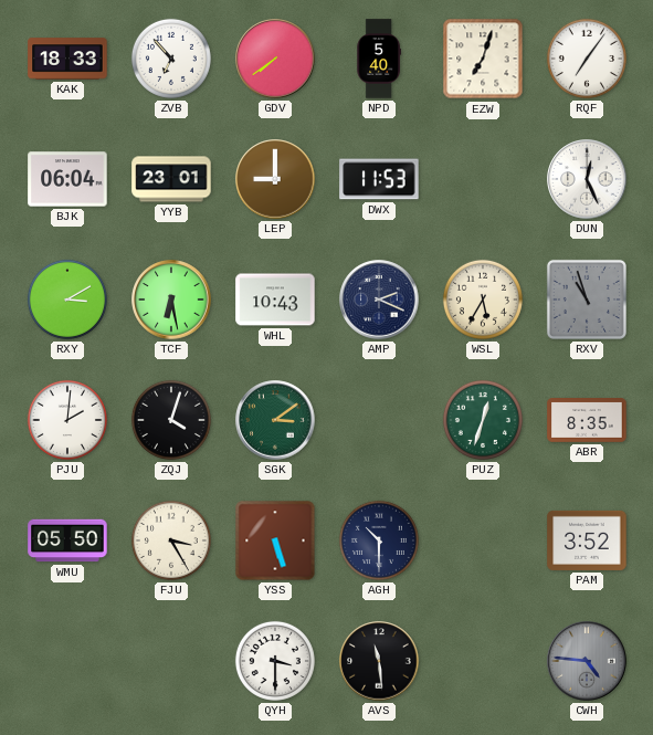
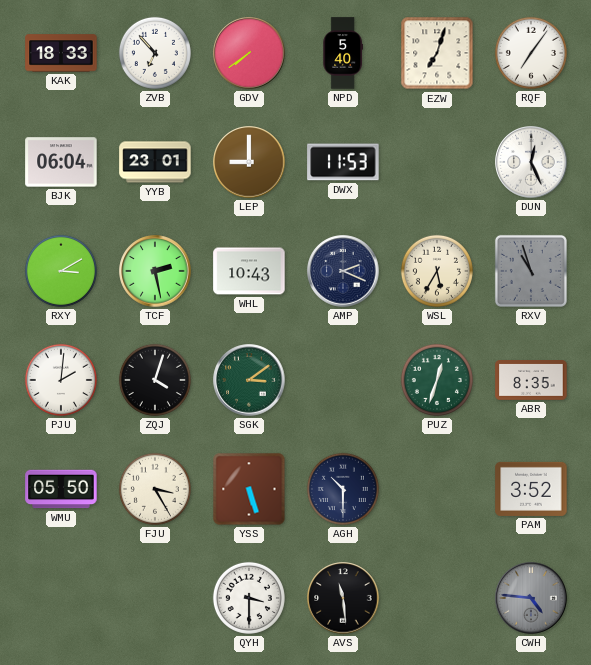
TCF: 6:28 -> 2:28 (155, 271)
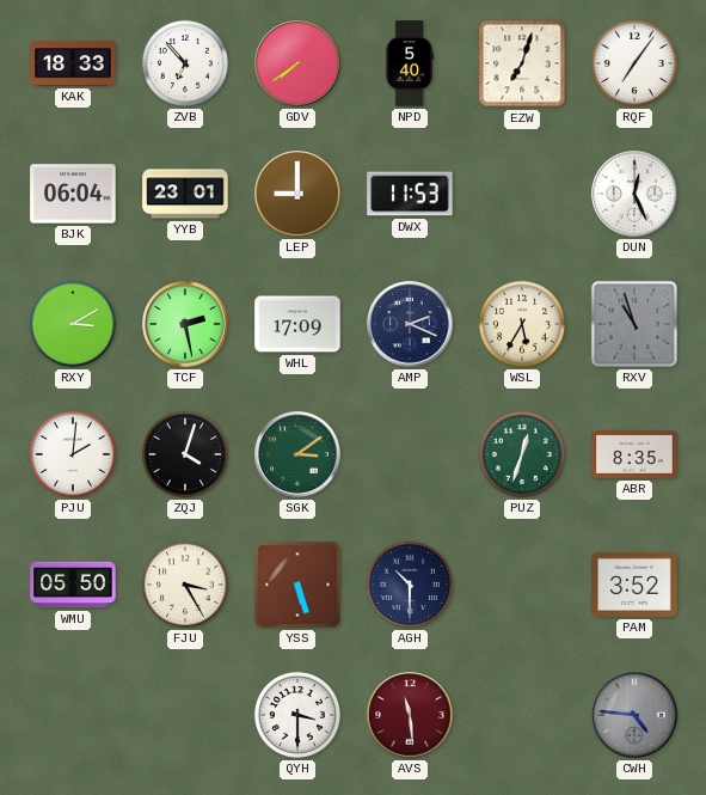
WHL: 10:43 -> 17:09 (297, 324)
AVS dial: black -> burgundy (410, 715)
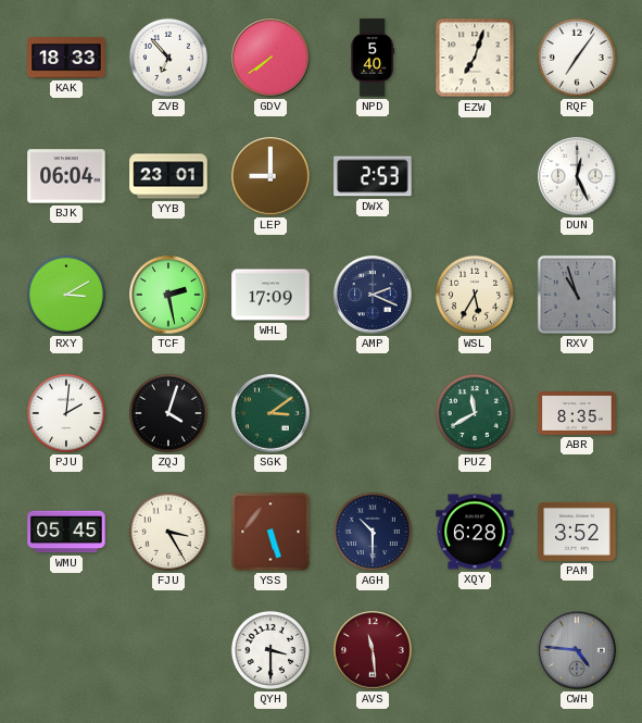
DWX: 11:53 -> 2:53 (373, 176)
PUZ: 12:33 -> 11:40 (475, 413)
WMU: 05:50 -> 05:45 (66, 532)
XQY: none -> 6:28 (475, 532)
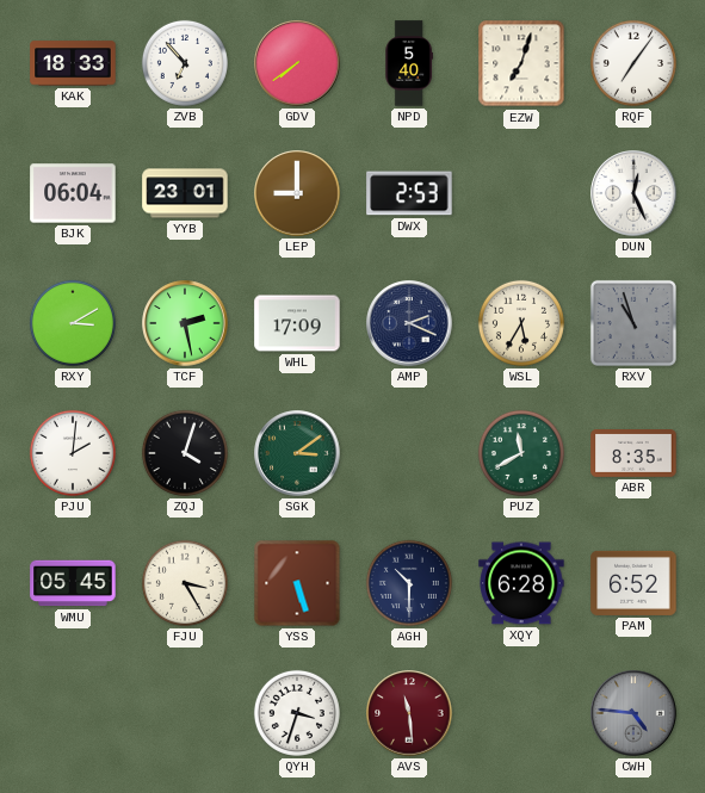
PAM: 3:52 -> 6:52 (633, 583)
QYH: 3:30 -> 3:33 (297, 713)
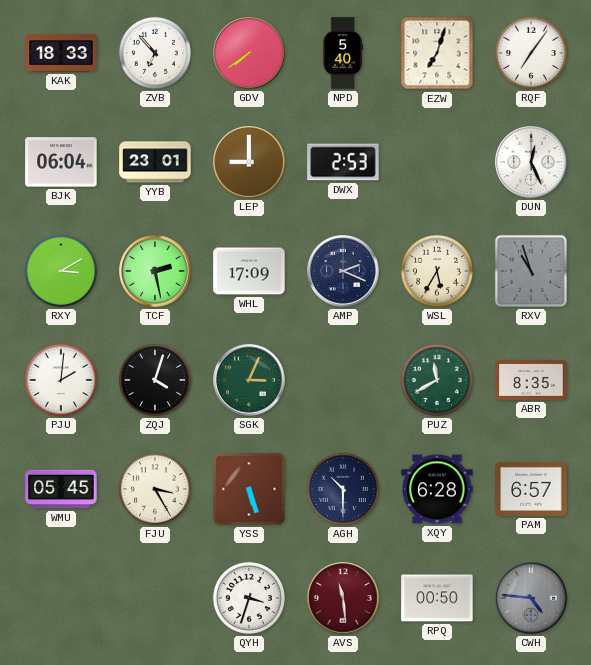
SGK: 3:09 -> 3:04 (249, 380)
PAM: 6:52 -> 6:57 (531, 489)
RPQ: none -> 00:50 (437, 598)
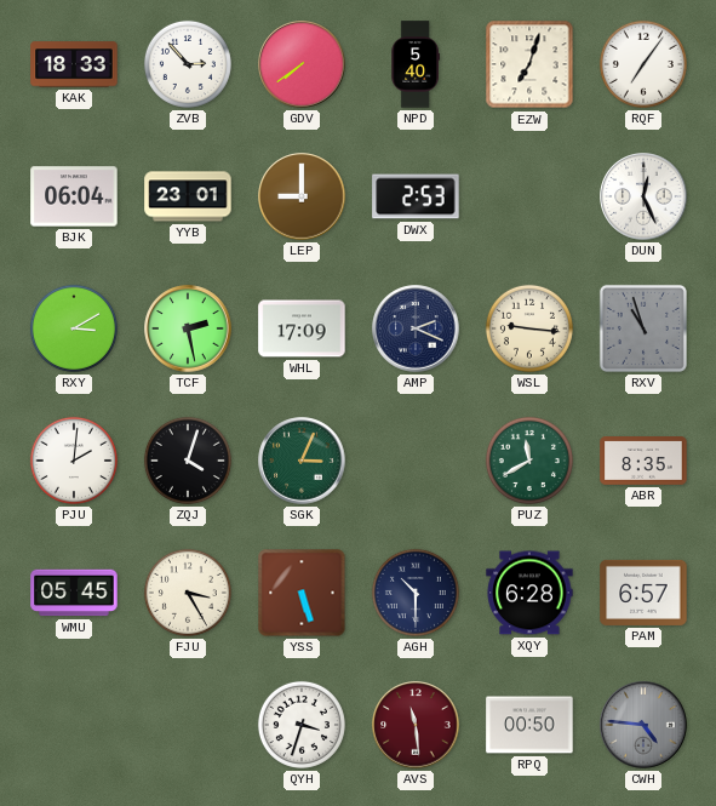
ZVB: 6:53 -> 2:53 (188, 64)
WSL: 5:35 -> 9:16 (529, 328)
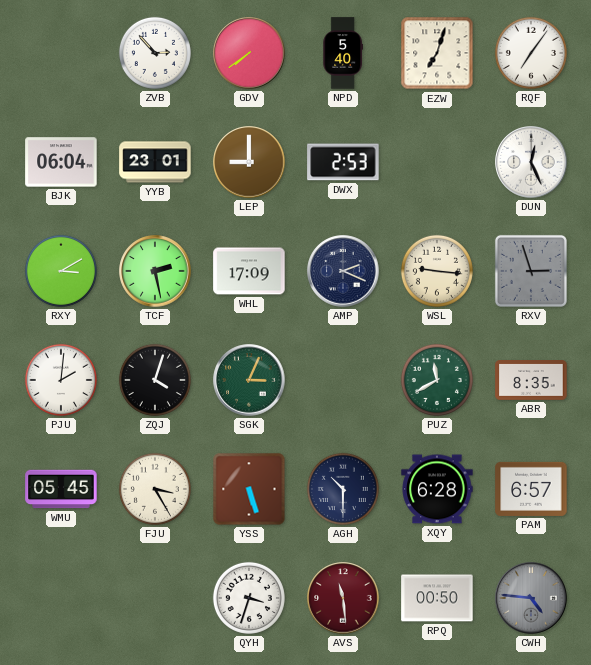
KAK: 18:33 -> none (74, 64)
RXV: 10:57 -> 2:57 (531, 271)
